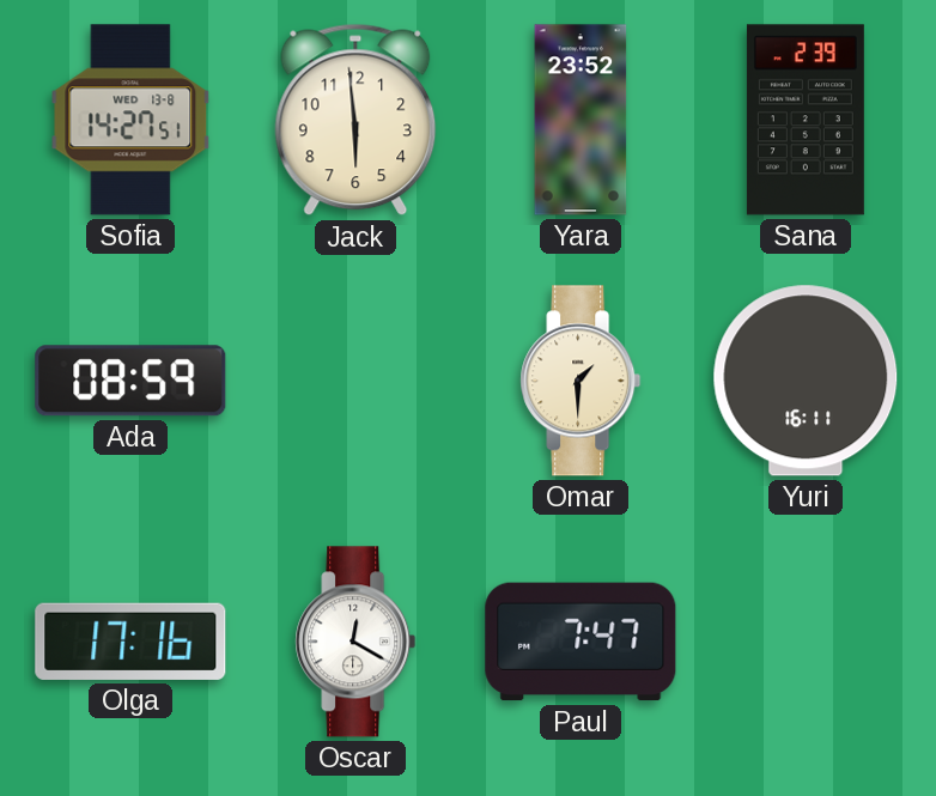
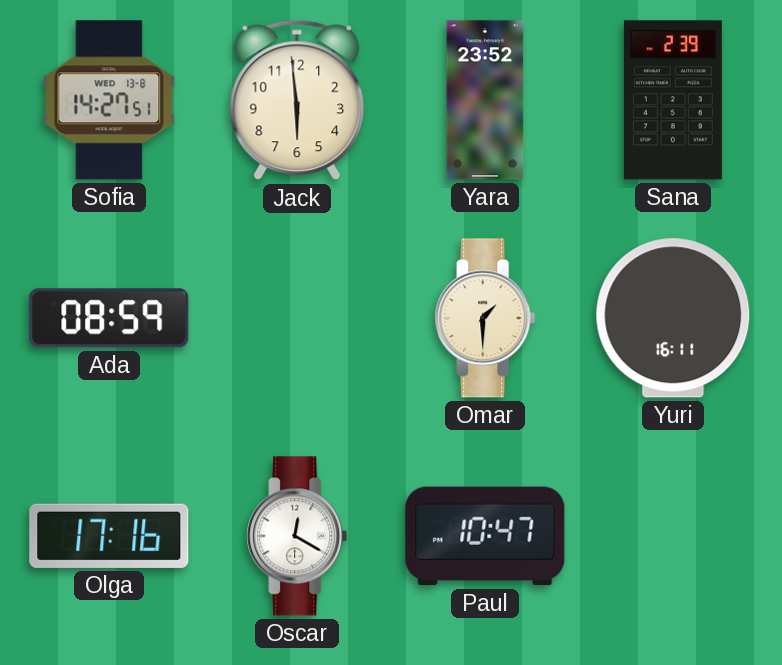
Paul: 7:47 -> 10:47 (485, 536)
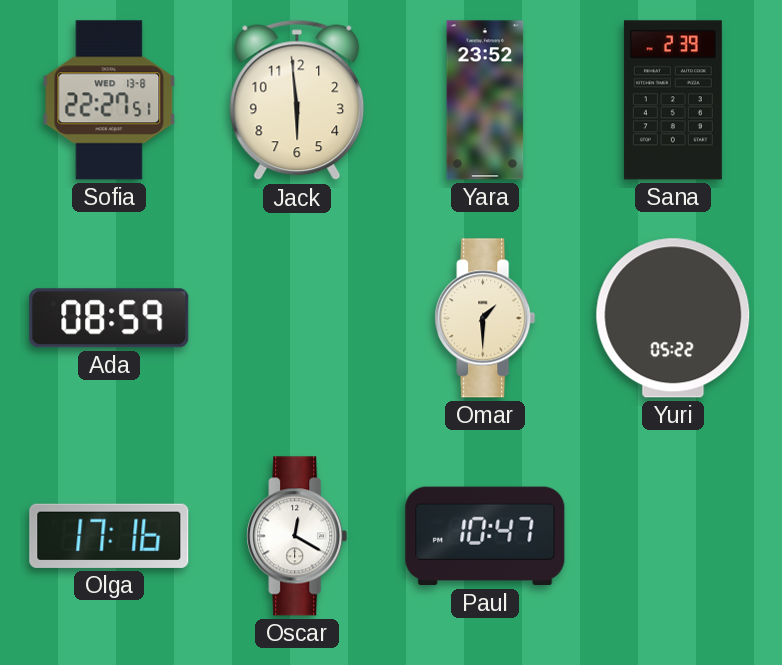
Sofia: 14:27 -> 22:27 (109, 100)
Yuri: 16:11 -> 05:22 (673, 318)
